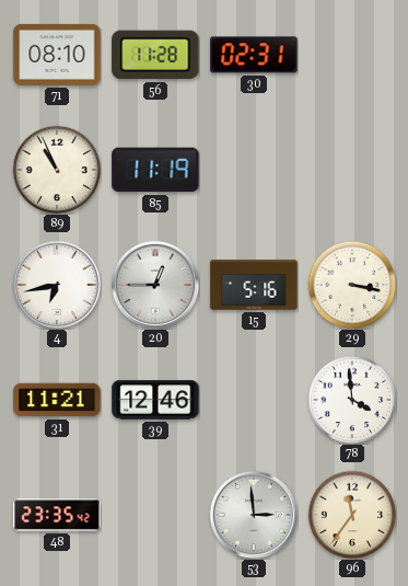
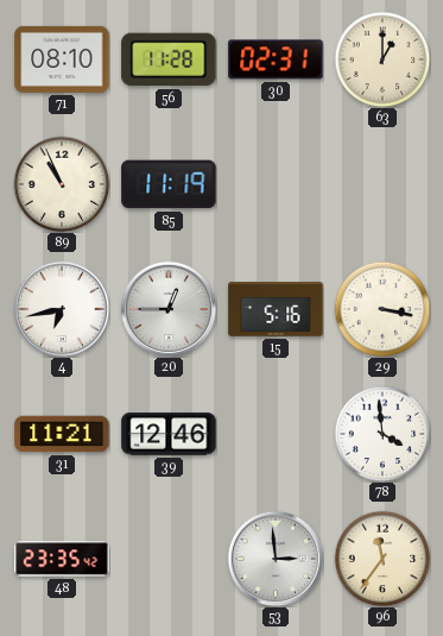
63: none -> 1:00 (382, 59)
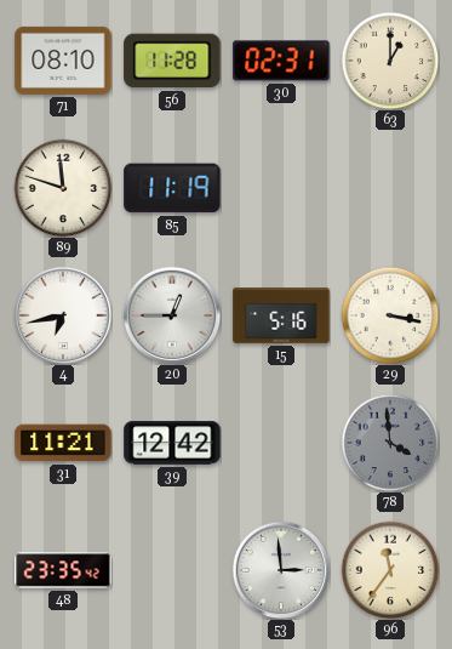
89: 10:56 -> 11:48 (63, 188)
39: 12:46 -> 12:42 (172, 443)
78 dial: white -> grey (390, 443)
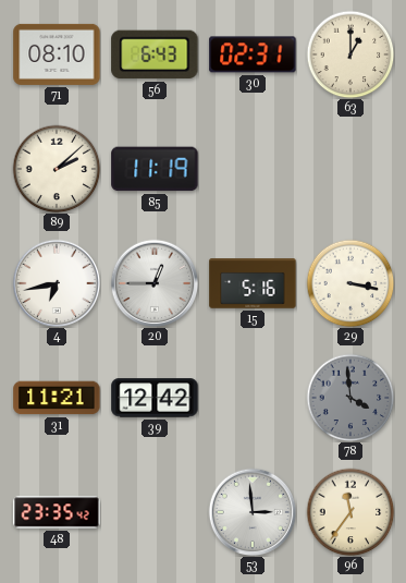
56: 11:28 -> 6:43 (155, 54)
89: 11:48 -> 2:08 (57, 169)
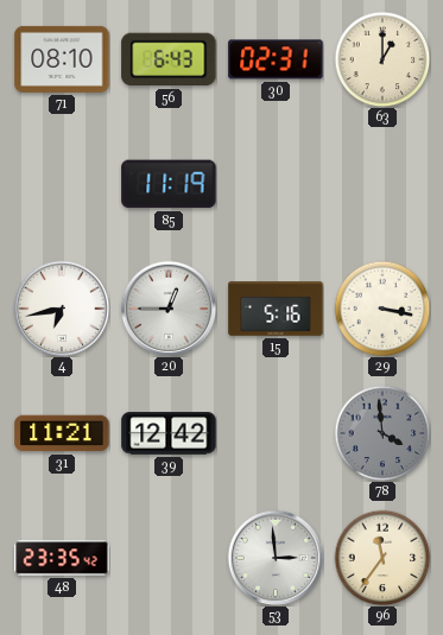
89: 2:08 -> none (57, 169)
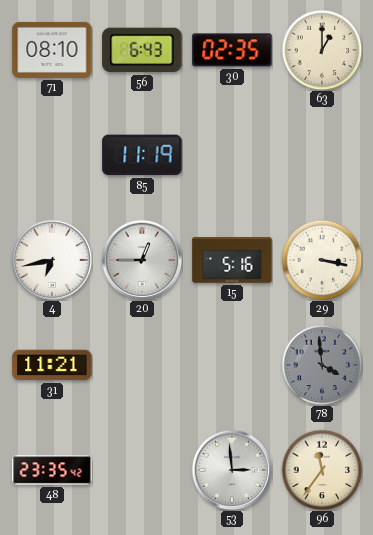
30: 02:31 -> 02:35 (232, 50)
39: 12:42 -> none (169, 433)
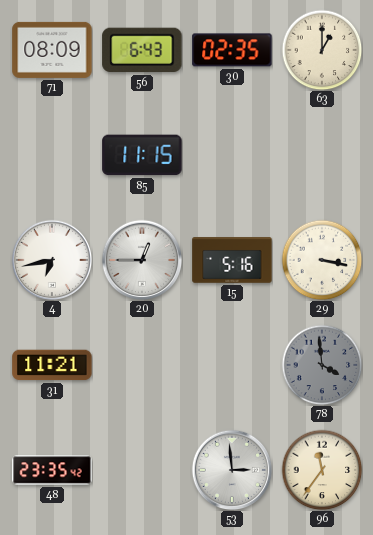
71: 08:10 -> 08:09 (52, 50)
85: 11:19 -> 11:15 (142, 155)
